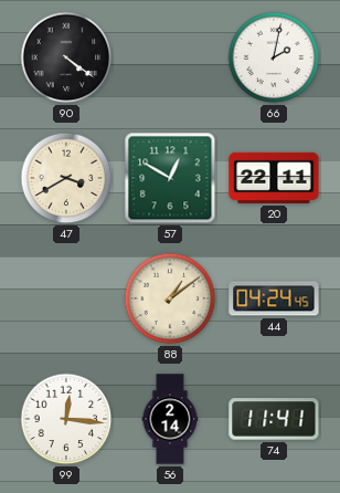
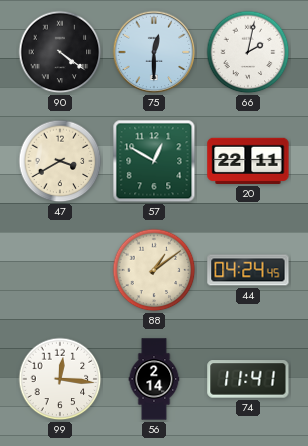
75: none -> 12:30 (154, 52)
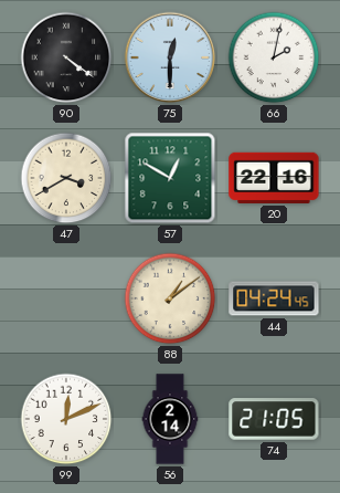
20: 22:11 -> 22:16 (274, 178)
99: 12:16 -> 12:11 (66, 419)
74: 11:41 -> 21:05 (274, 419)
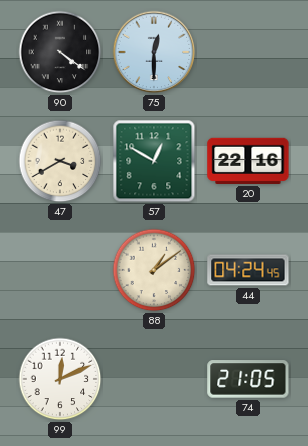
66: 2:02 -> none (274, 57)
56: 2:14 -> none (170, 419)
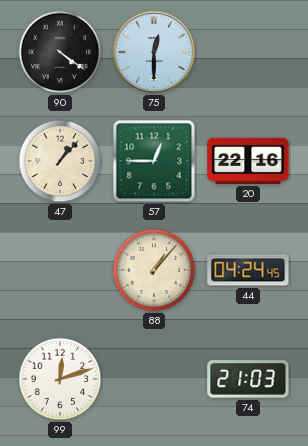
47: 3:40 -> 1:07 (60, 161)
57: 12:50 -> 12:45 (154, 161)
88: 1:09 -> 1:07 (154, 270)
99: 12:11 -> 12:12 (60, 379)
74: 21:05 -> 21:03 (248, 379)
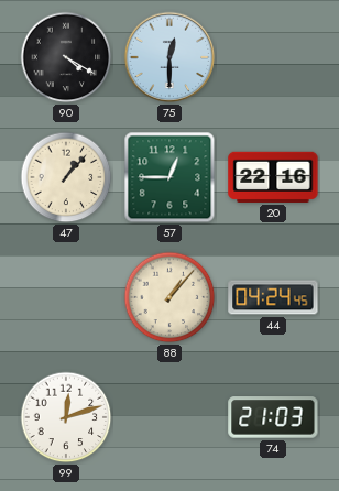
90: 4:21 -> 4:20 (66, 57)
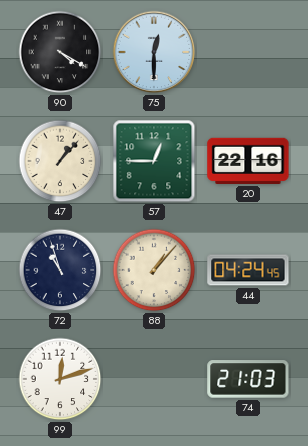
72: none -> 10:57 (60, 270)
